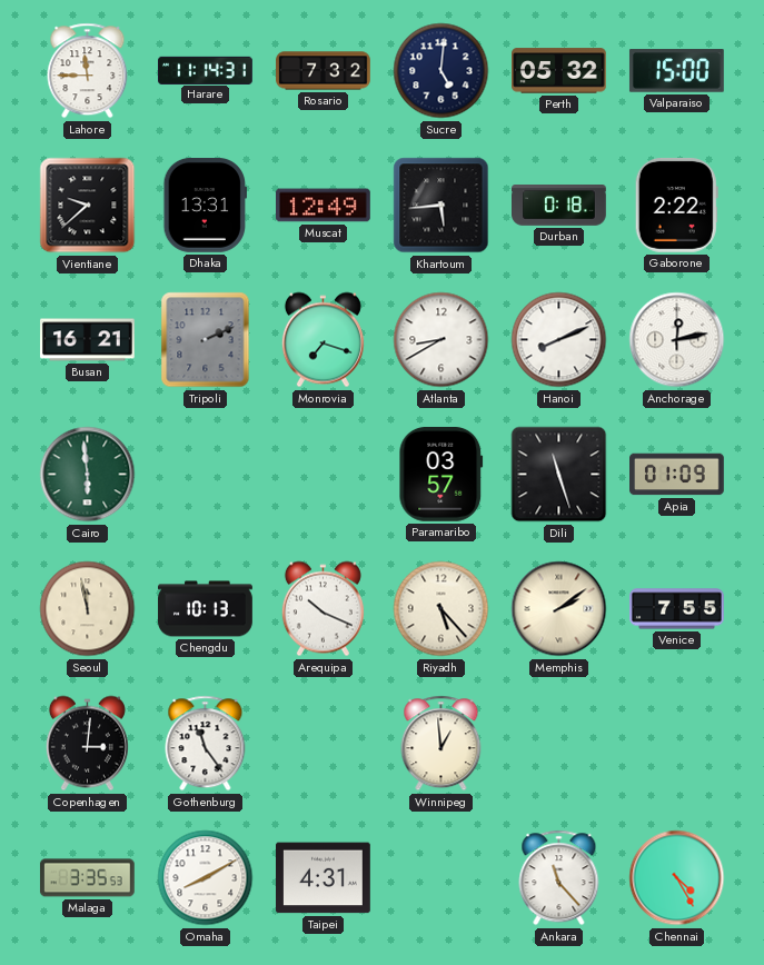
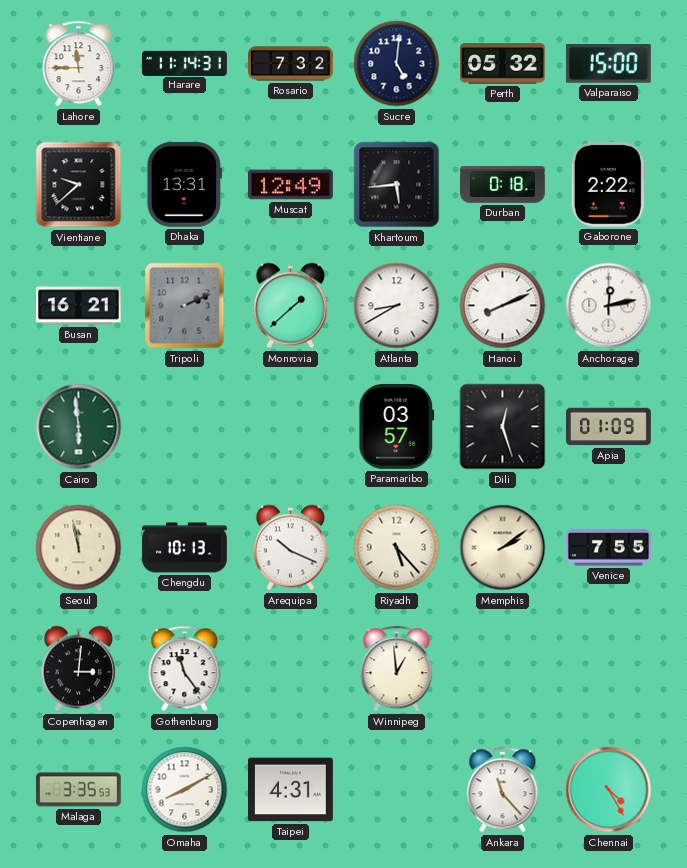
Monrovia: 7:18 -> 1:38 (290, 306)
Dili: 11:27 -> 12:27 (503, 427)
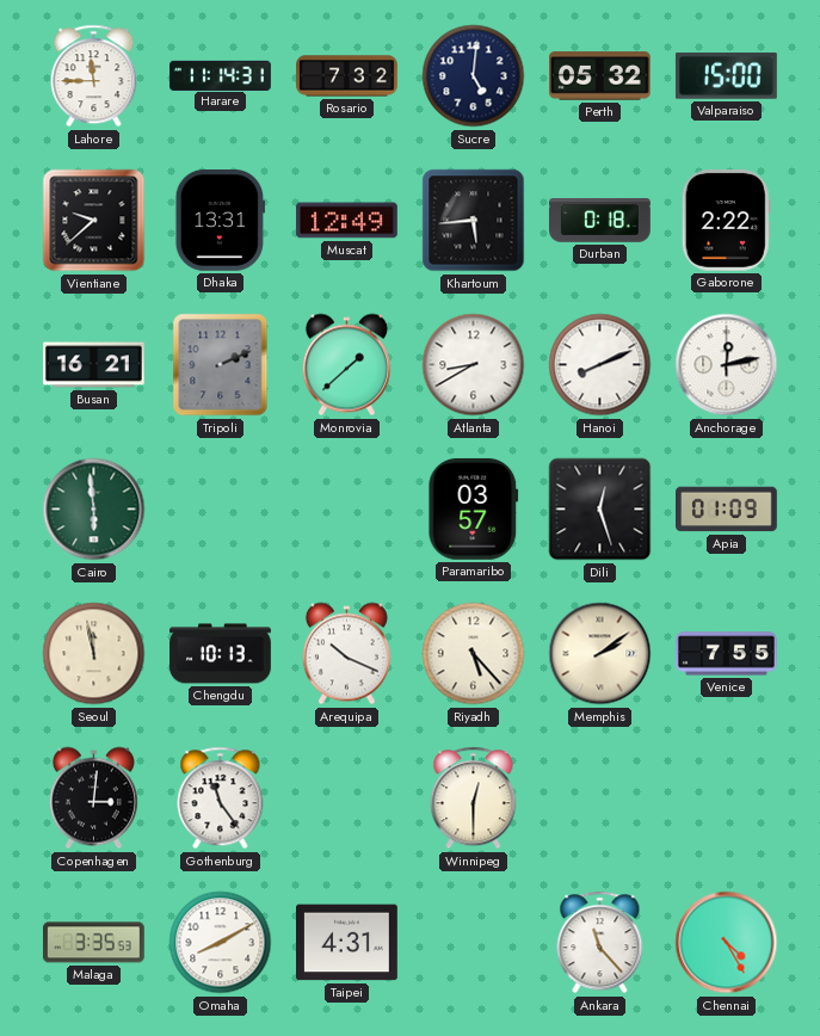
Winnipeg: 12:59 -> 12:30 (474, 798)
